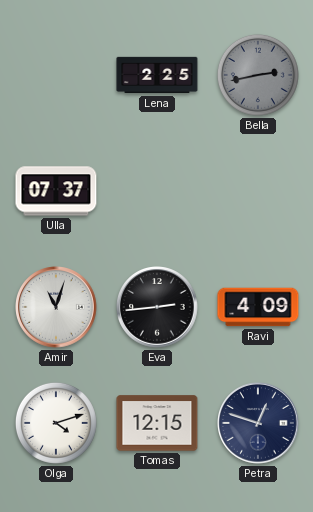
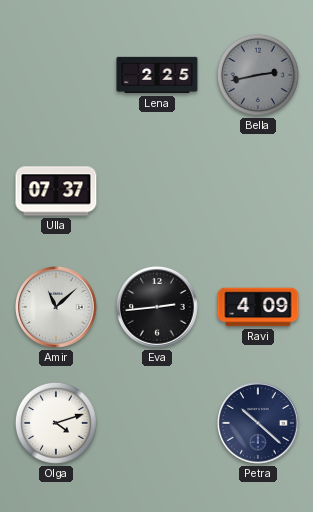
Amir: 11:03 -> 11:08 (56, 307)
Tomas: 12:15 -> none (157, 423)
Petra: 12:48 -> 10:22 (258, 423)
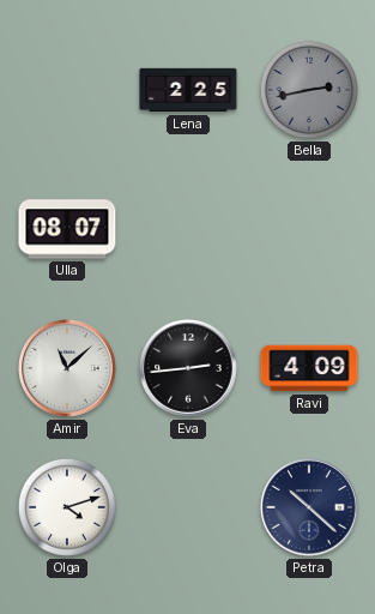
Ulla: 07:37 -> 08:07 (67, 229)
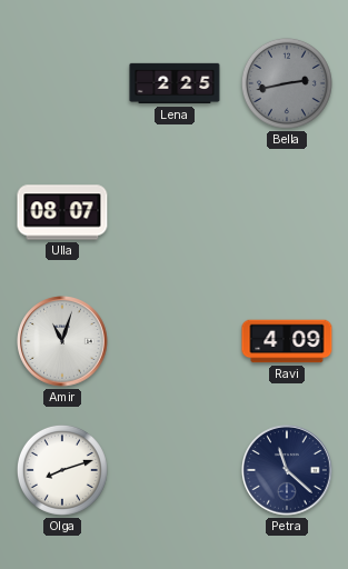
Amir: 11:08 -> 11:03 (62, 341)
Eva: 2:44 -> none (188, 368)
Olga: 4:12 -> 8:12 (62, 470)
Petra: 10:22 -> 11:22 (287, 470)
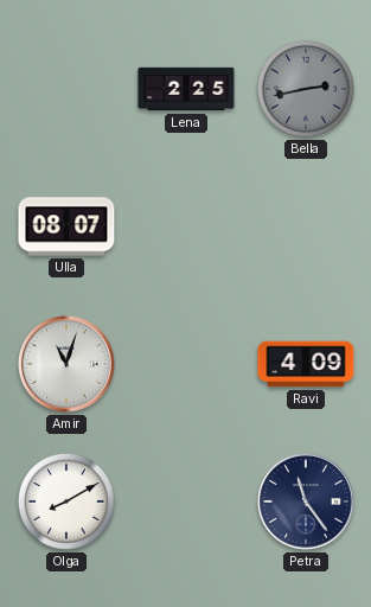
Olga: 8:12 -> 8:10 (66, 501)
Petra: 11:22 -> 11:24 (306, 501)
